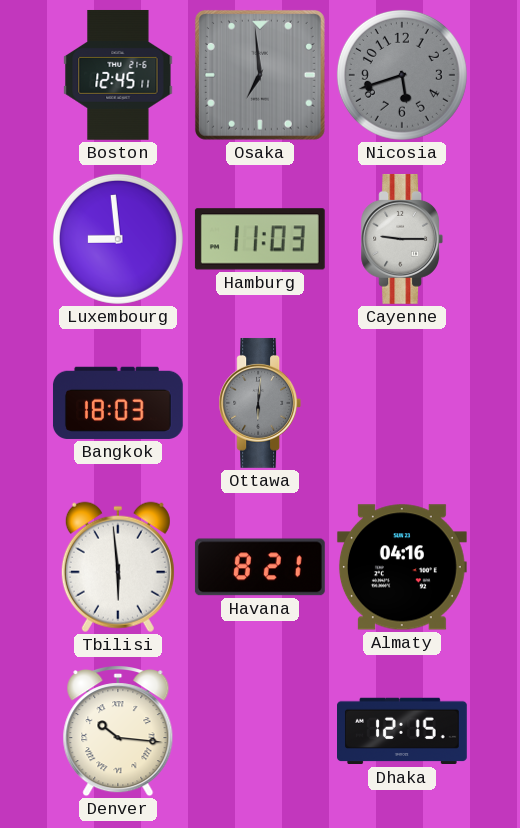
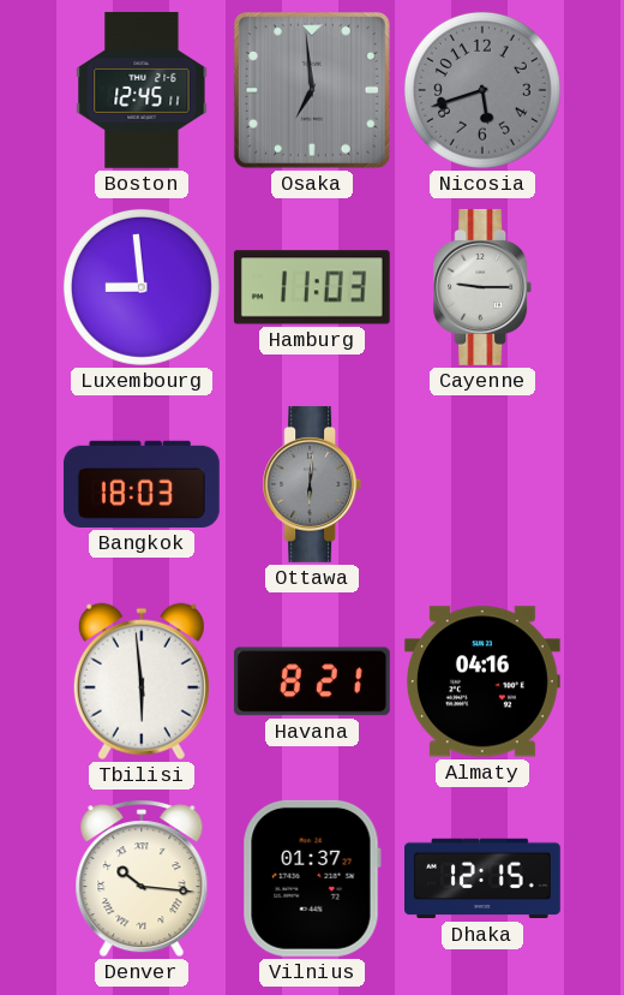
Vilnius: none -> 01:37 (312, 878)
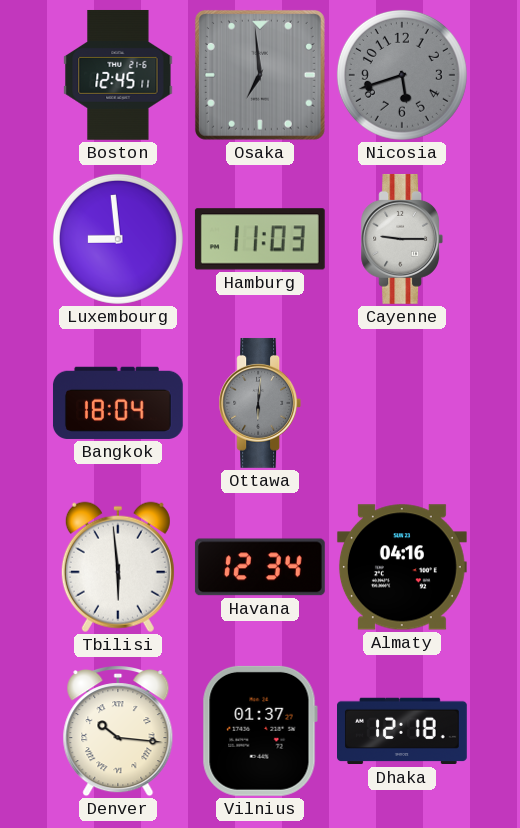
Bangkok: 18:03 -> 18:04 (118, 403)
Havana: 8:21 -> 12:34 (260, 567)
Dhaka: 12:15 -> 12:18 (403, 731)
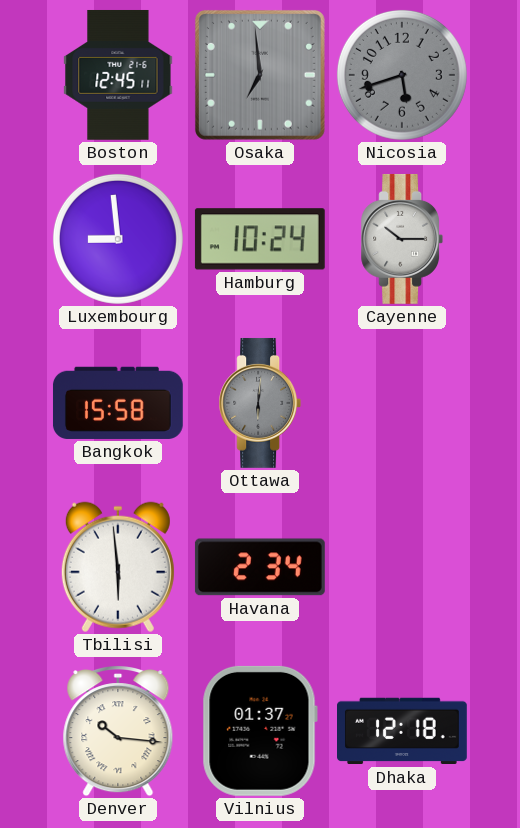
Hamburg: 11:03 -> 10:24 (260, 239)
Cayenne: 9:15 -> 10:15 (402, 239)
Bangkok: 18:04 -> 15:58 (118, 403)
Havana: 12:34 -> 2:34 (260, 567)
Almaty: 04:16 -> none (402, 567)
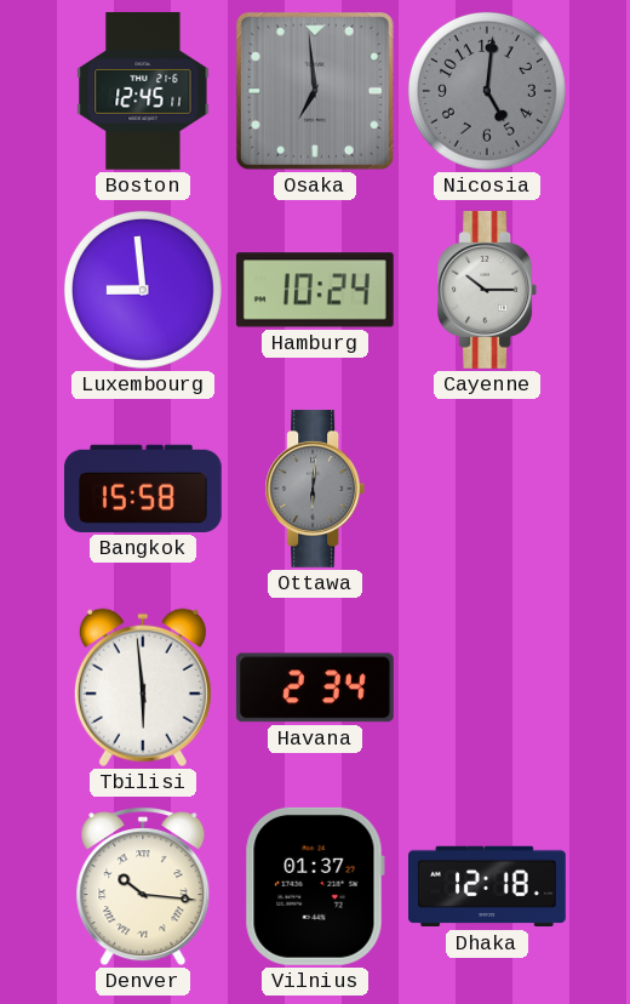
Nicosia: 5:42 -> 5:01 (487, 91)
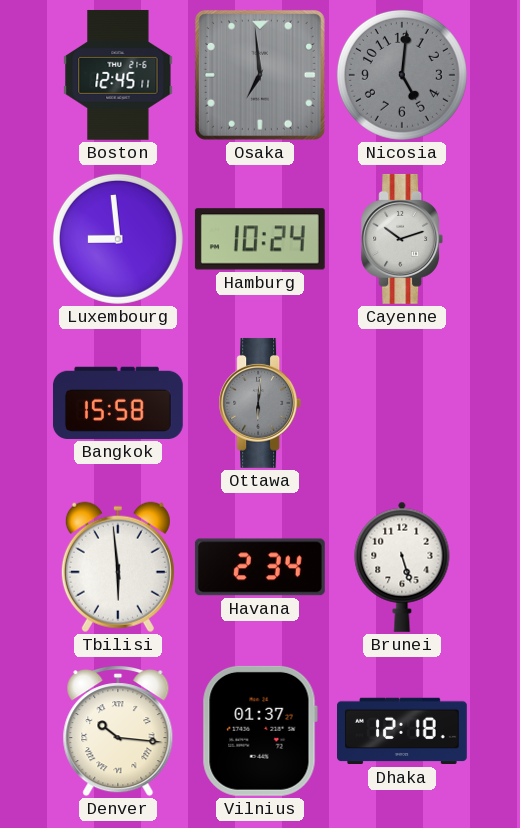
Cayenne: 10:15 -> 10:12 (402, 239)
Brunei: none -> 5:27 (402, 567)
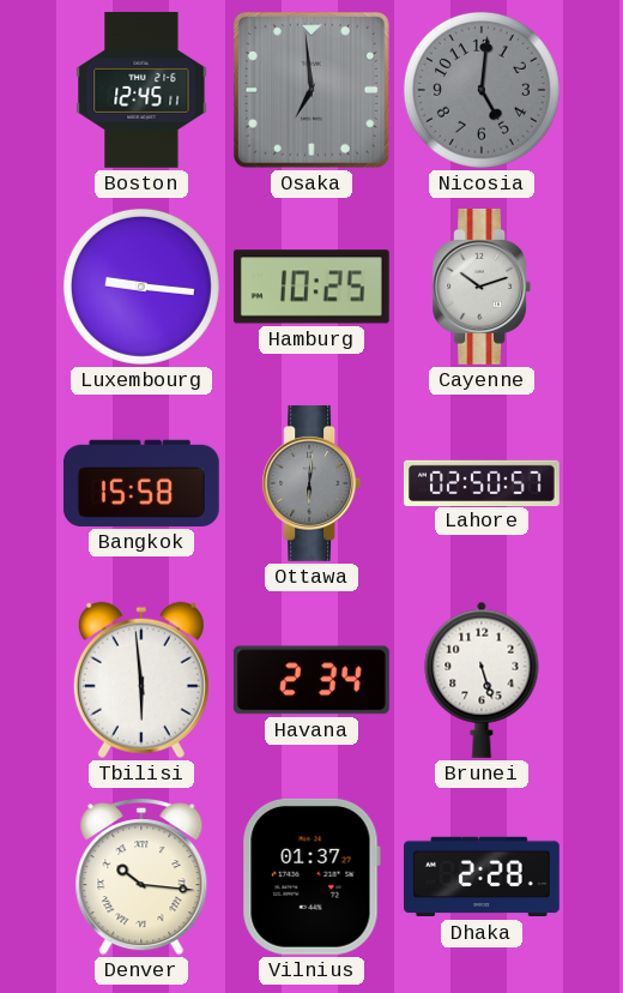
Luxembourg: 8:59 -> 9:16 (141, 287)
Hamburg: 10:24 -> 10:25 (311, 287)
Lahore: none -> 02:50 (482, 482)
Dhaka: 12:18 -> 2:28 (483, 877)
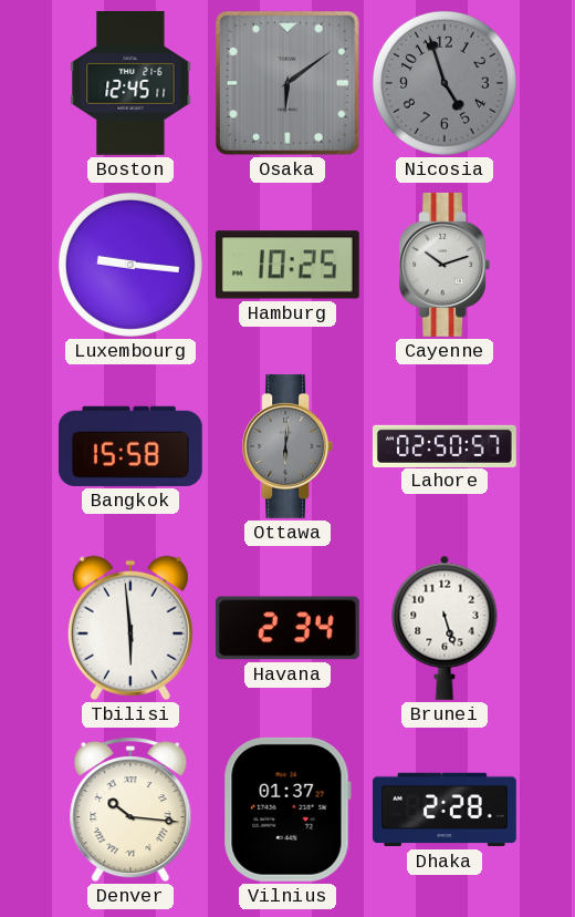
Osaka: 6:59 -> 6:09 (287, 83)
Nicosia: 5:01 -> 4:57 (445, 83)
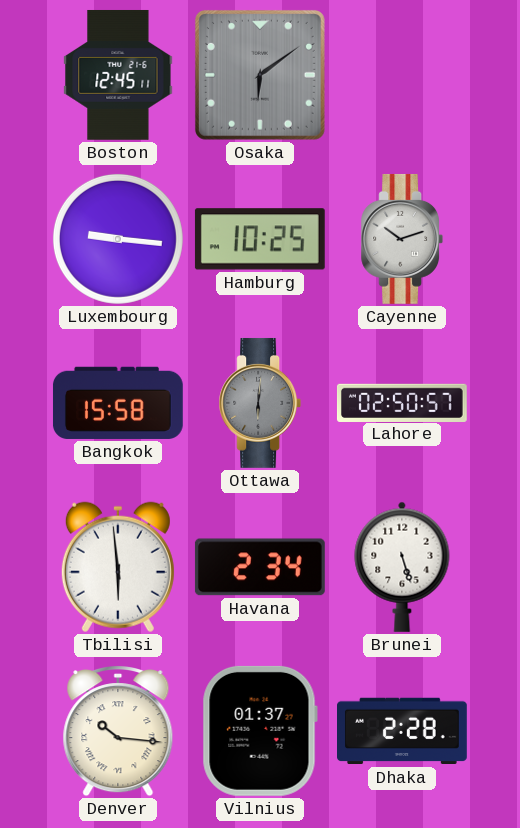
Nicosia: 4:57 -> none (445, 83)
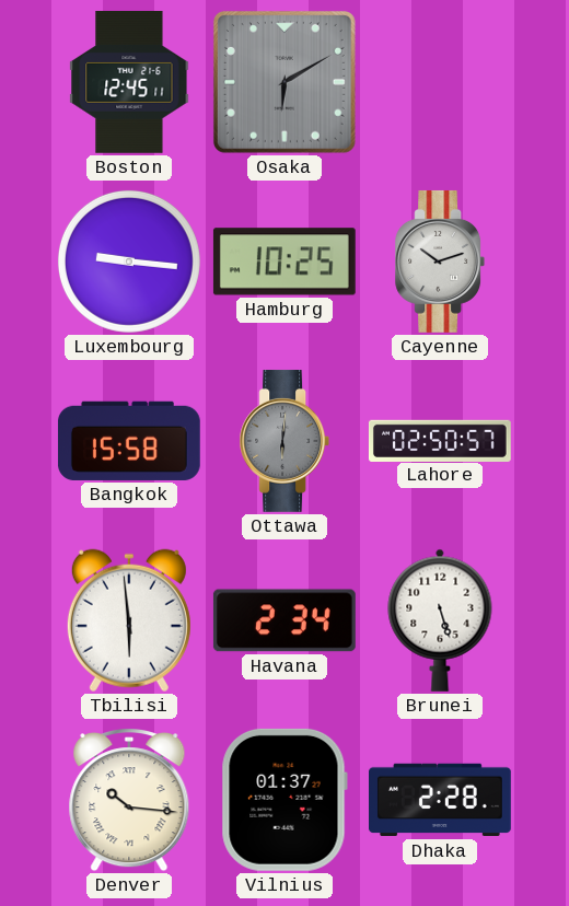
Osaka: 6:09 -> 6:10 (284, 82)
